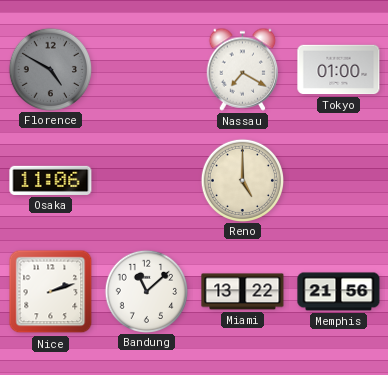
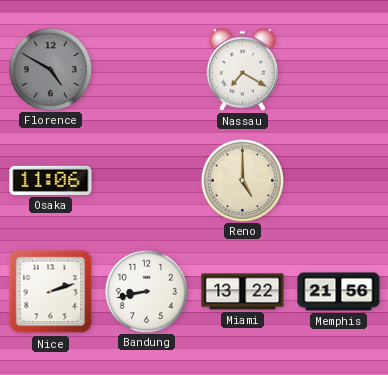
Tokyo: 01:00 -> none (339, 70)
Bandung: 11:08 -> 8:43 (146, 291)
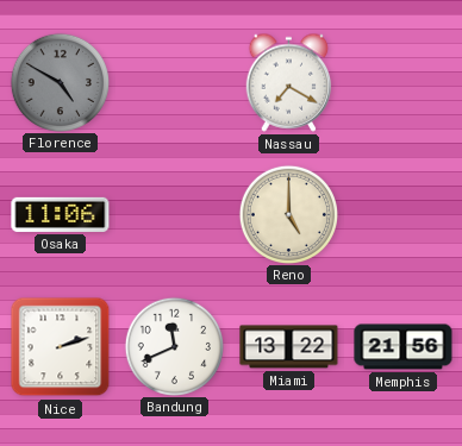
Bandung: 8:43 -> 11:41 (174, 346)
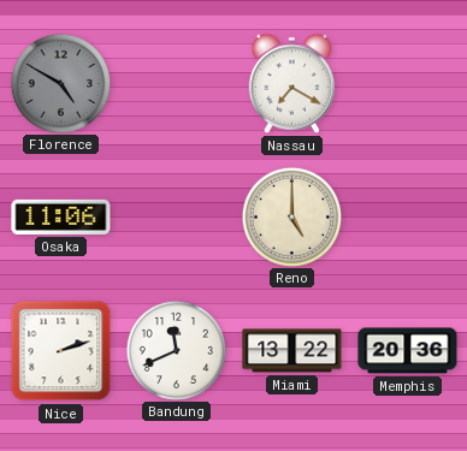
Memphis: 21:56 -> 20:36 (408, 351)
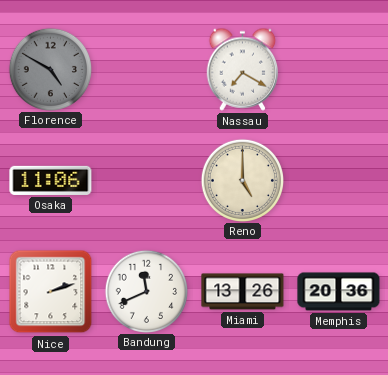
Miami: 13:22 -> 13:26 (243, 292)
